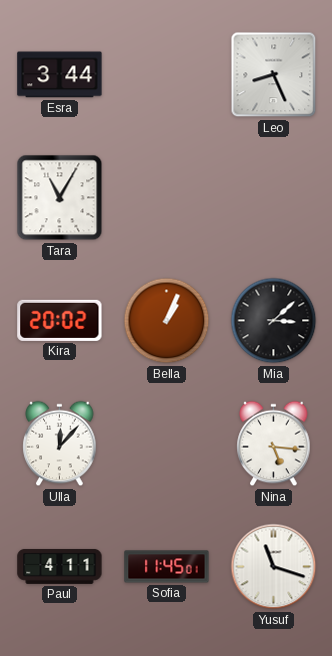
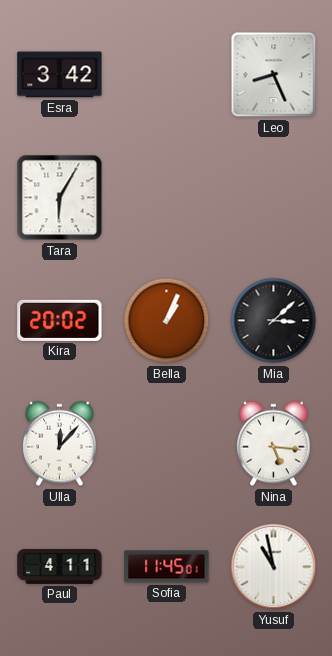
Esra: 3:44 -> 3:42 (60, 75)
Tara: 11:05 -> 6:05 (60, 198)
Yusuf: 11:18 -> 10:58 (274, 567)
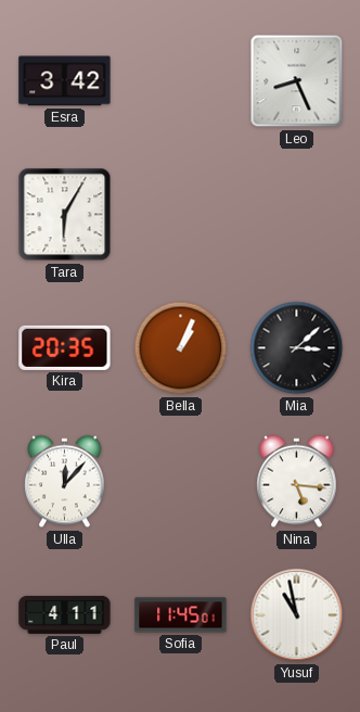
Kira: 20:02 -> 20:35 (65, 347)
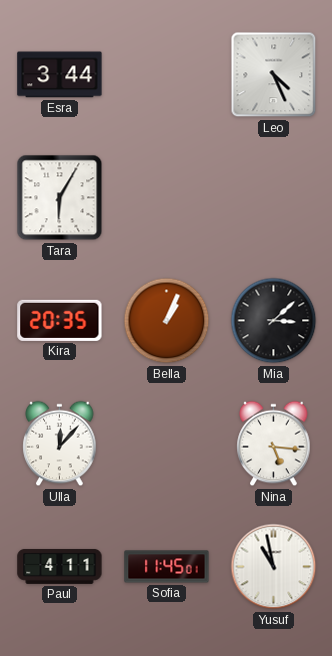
Esra: 3:42 -> 3:44 (60, 75)
Leo: 8:26 -> 4:26 (274, 75)
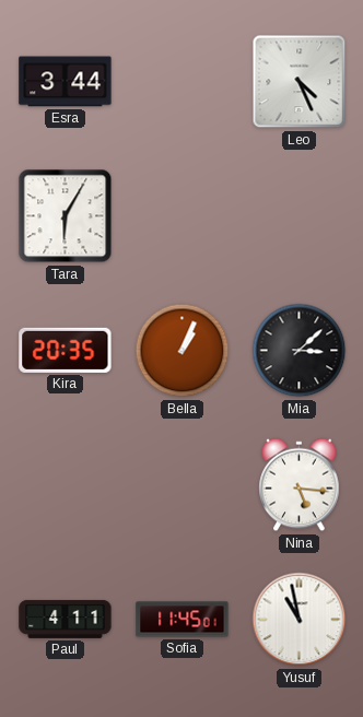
Ulla: 12:07 -> none (60, 444)
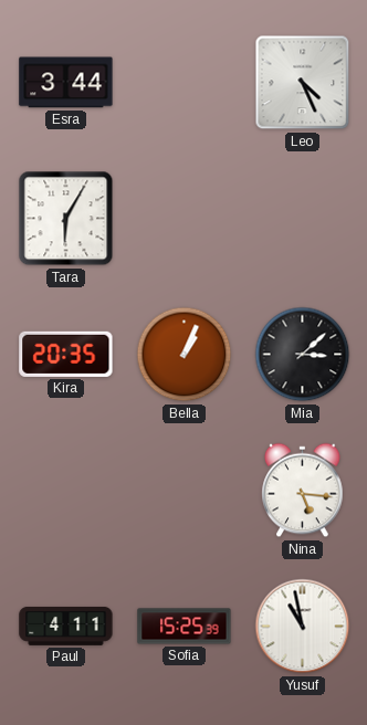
Sofia: 11:45 -> 15:25 (185, 627)
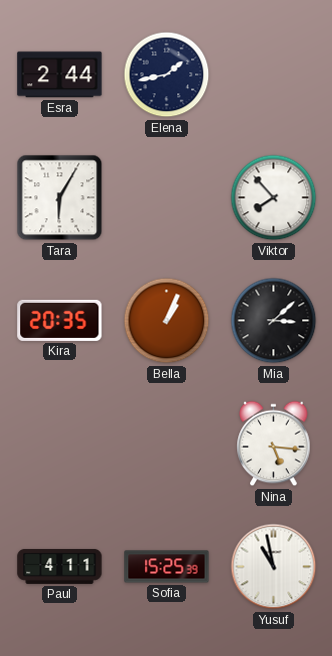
Esra: 3:44 -> 2:44 (60, 75)
Elena: none -> 1:43 (167, 75)
Leo: 4:26 -> none (303, 83)
Viktor: none -> 7:53 (274, 198)
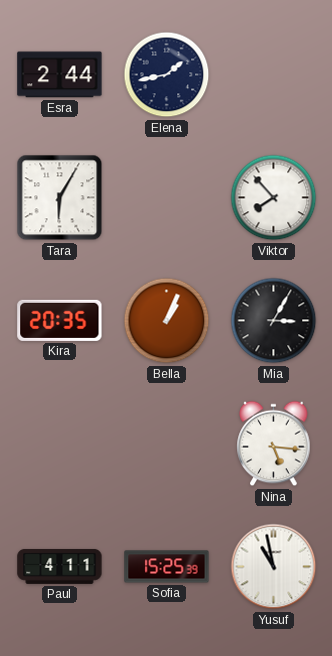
Mia: 3:08 -> 3:05 (274, 321)
